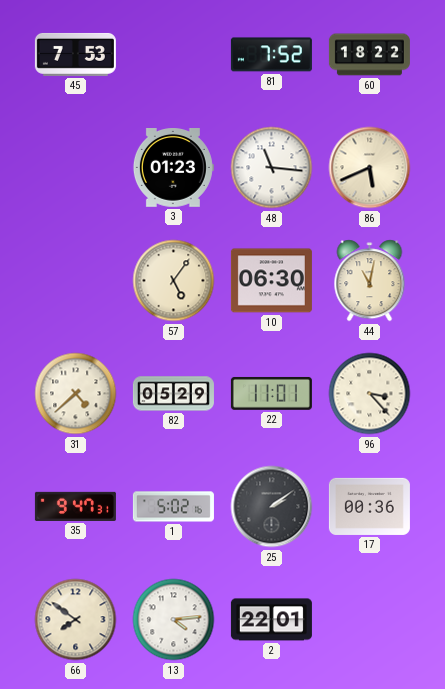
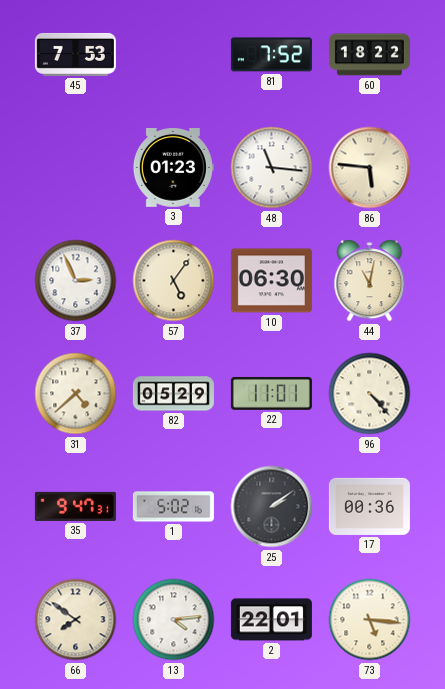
86: 5:41 -> 5:46 (370, 168)
37: none -> 2:56 (76, 281)
96: 3:23 -> 4:23 (370, 394)
73: none -> 5:16 (370, 620)
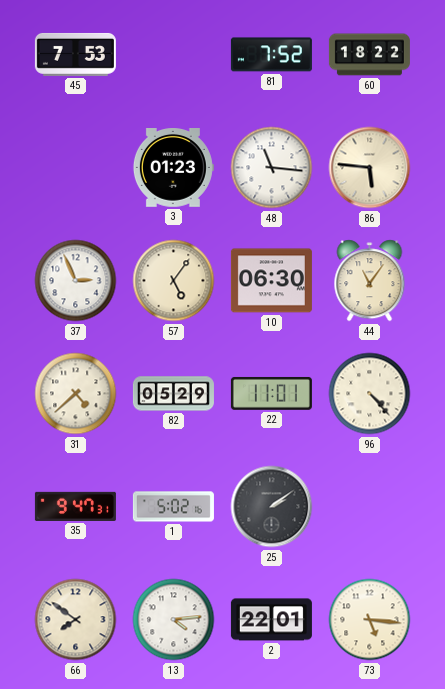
44: 11:02 -> 11:06 (370, 281)
17: 00:36 -> none (369, 506)
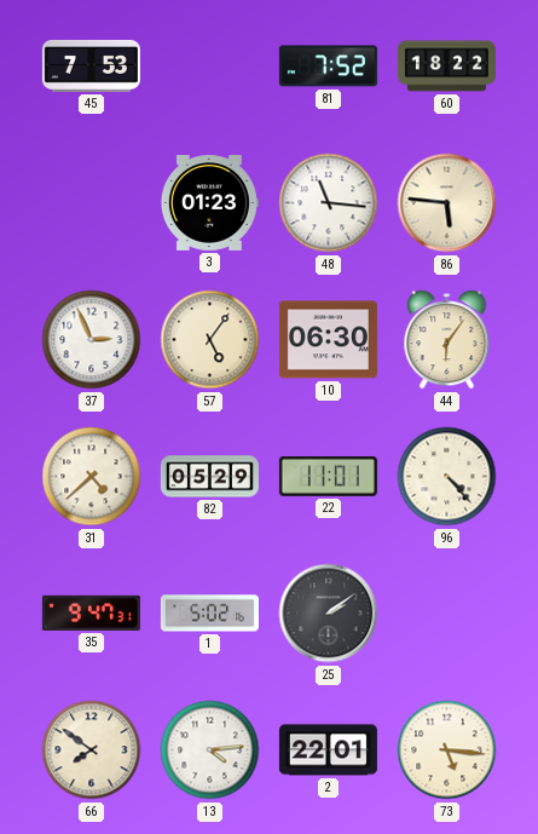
44: 11:06 -> 6:06 (447, 340)
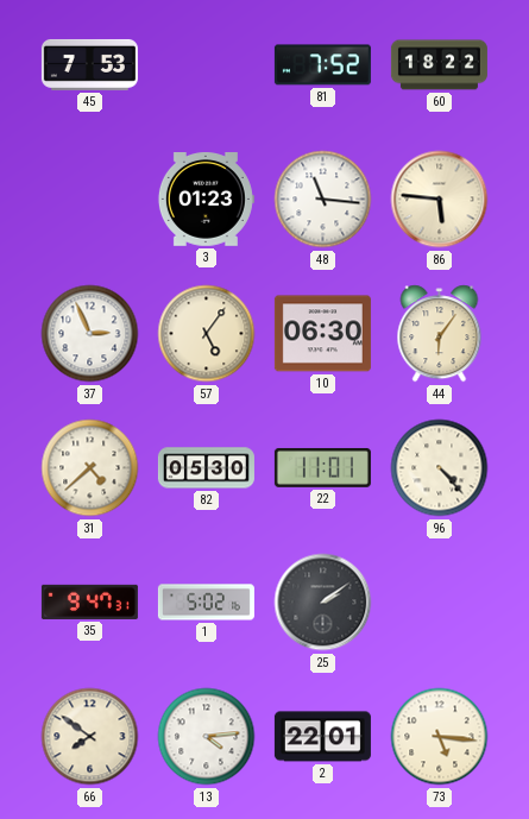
82: 05:29 -> 05:30 (206, 468)
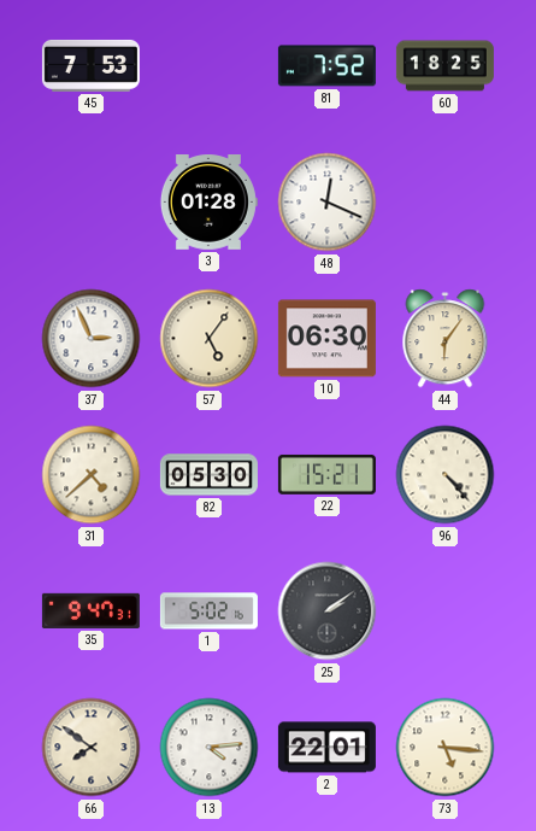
60: 18:22 -> 18:25 (444, 66)
3: 01:23 -> 01:28 (208, 203)
48: 11:16 -> 12:19 (328, 203)
86: 5:46 -> none (440, 200)
22: 11:01 -> 15:21 (326, 474)
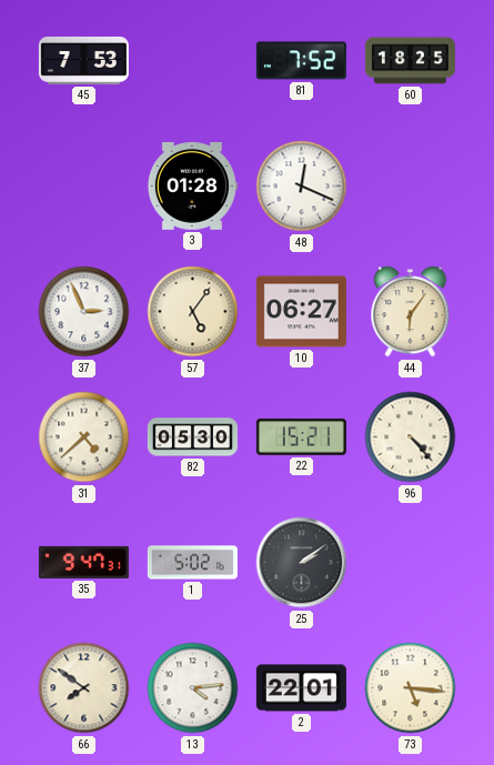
10: 06:30 -> 06:27 (301, 312)
